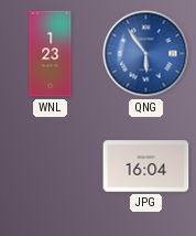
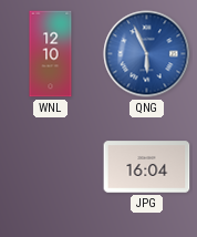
WNL: 1:23 -> 12:10 (51, 54)
QNG: 5:54 -> 5:56 (147, 54)
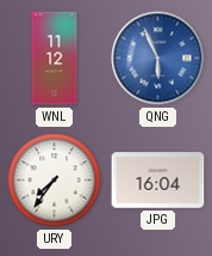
WNL: 12:10 -> 11:12 (55, 59)
URY: none -> 7:36 (55, 181)
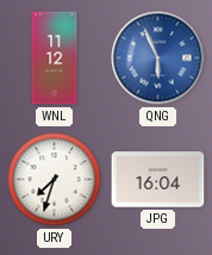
URY: 7:36 -> 7:33 (55, 180)
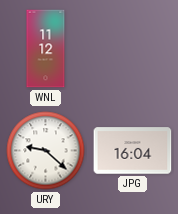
QNG: 5:56 -> none (158, 58)
URY: 7:33 -> 9:22 (46, 151)
